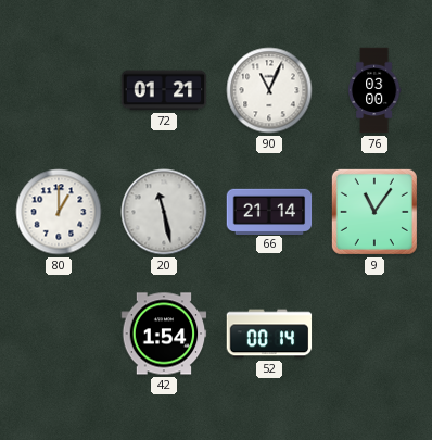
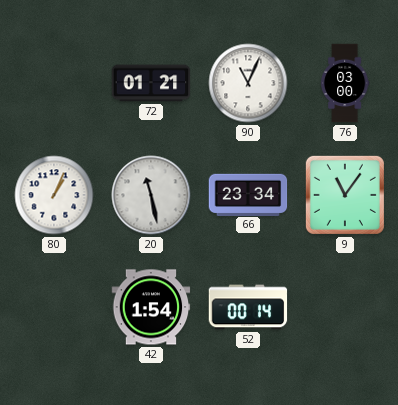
80: 1:00 -> 1:04 (54, 195)
66: 21:14 -> 23:34 (248, 194)
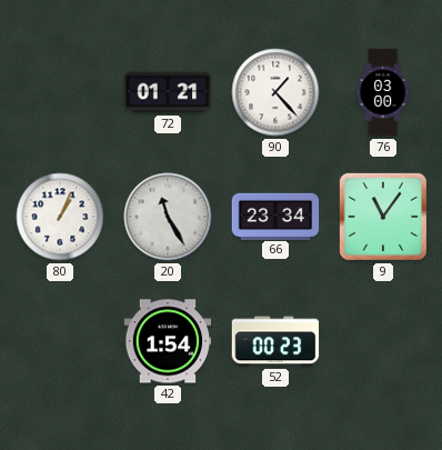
90: 11:04 -> 1:23 (275, 92)
20: 11:28 -> 11:25 (168, 217)
52: 00:14 -> 00:23 (275, 341)
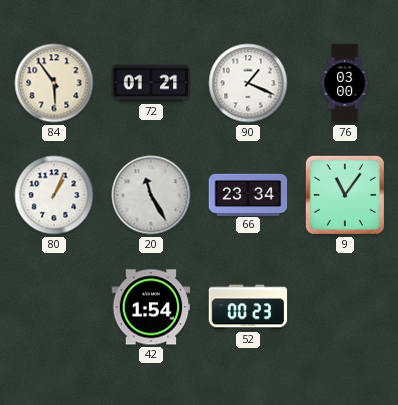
84: none -> 5:54 (54, 83)
90: 1:23 -> 1:19 (248, 83)
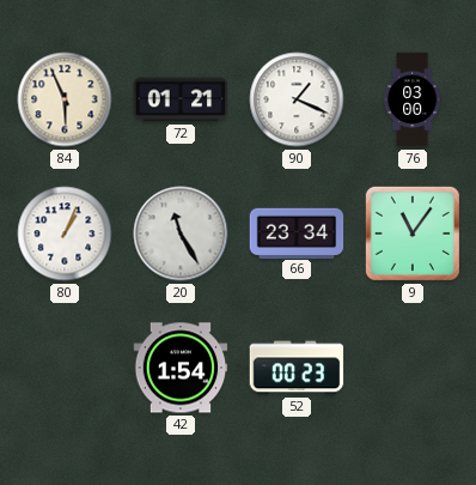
84: 5:54 -> 5:56 (65, 99)
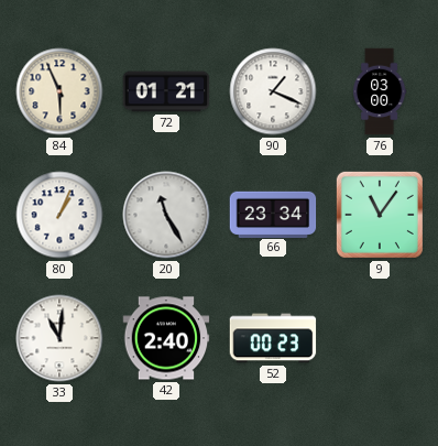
33: none -> 11:01 (59, 338)
42: 1:54 -> 2:40 (166, 338)
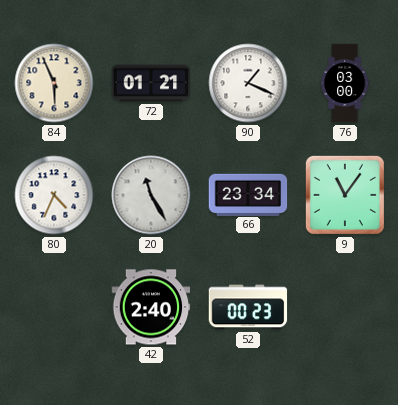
80: 1:04 -> 4:34 (54, 195)
33: 11:01 -> none (59, 338)
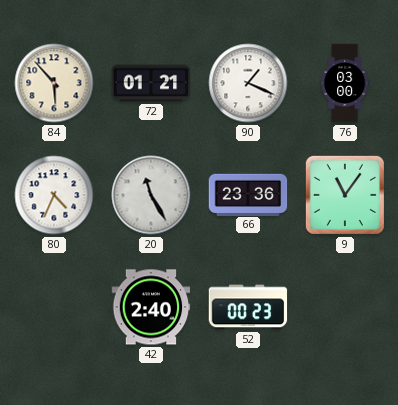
84: 5:56 -> 5:53 (54, 83)
66: 23:34 -> 23:36 (248, 194)
